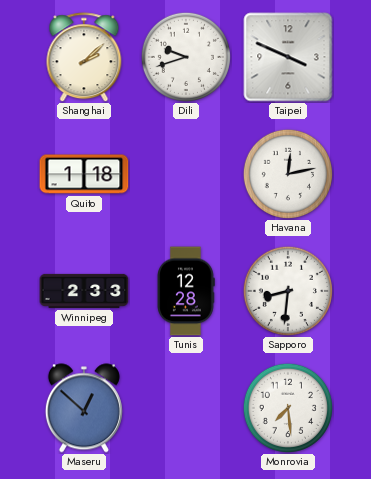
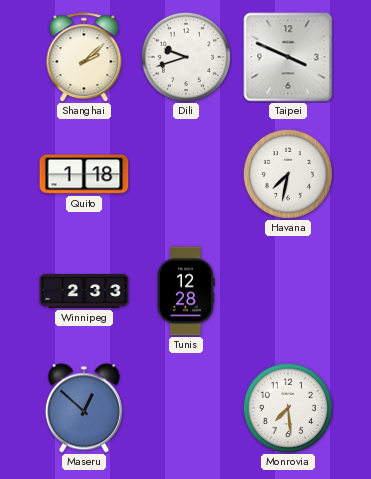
Havana: 12:13 -> 7:32 (288, 174)
Sapporo: 8:31 -> none (288, 291)
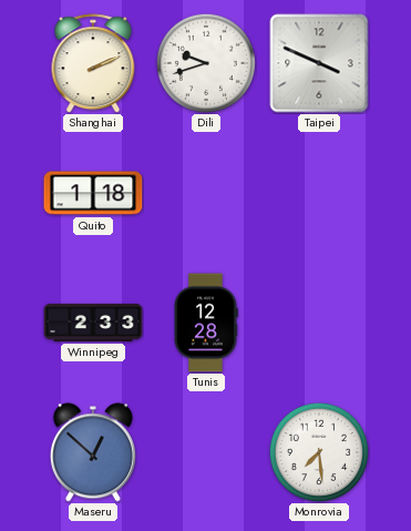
Shanghai: 2:08 -> 2:11 (93, 63)
Havana: 7:32 -> none (288, 174)
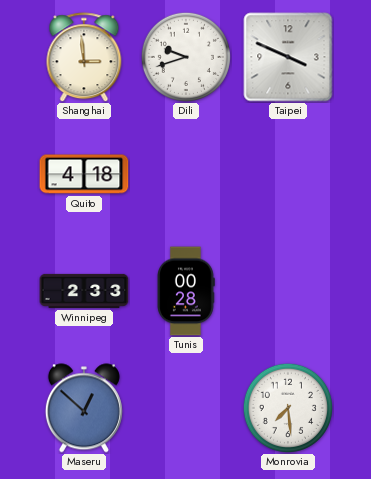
Shanghai: 2:11 -> 2:59 (84, 57)
Quito: 1:18 -> 4:18 (84, 174)
Tunis: 12:28 -> 00:28 (186, 291)
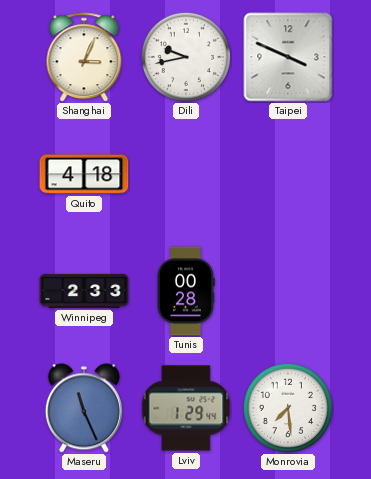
Shanghai: 2:59 -> 3:04 (84, 57)
Dili: 9:42 -> 9:43 (186, 57)
Maseru: 12:52 -> 11:26 (84, 408)
Lviv: none -> 1:29 (186, 408)
